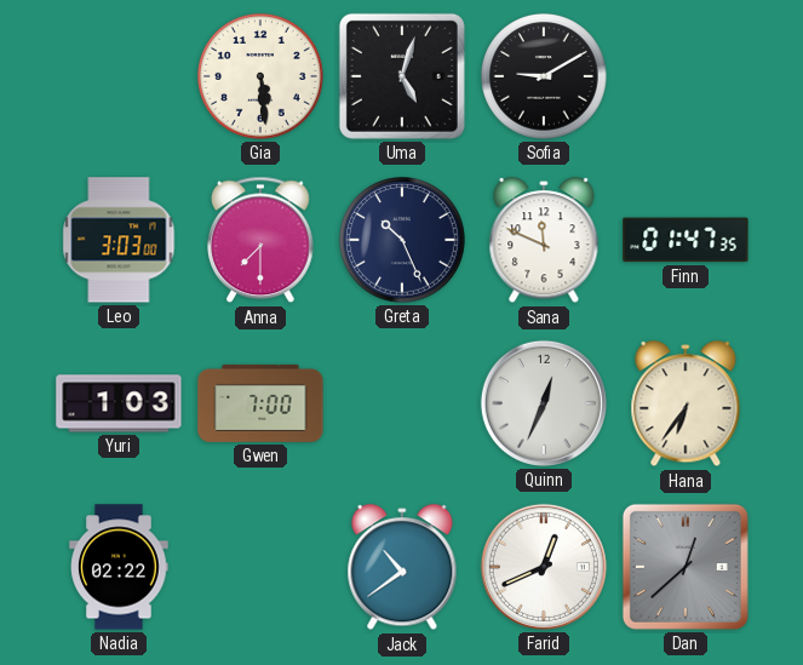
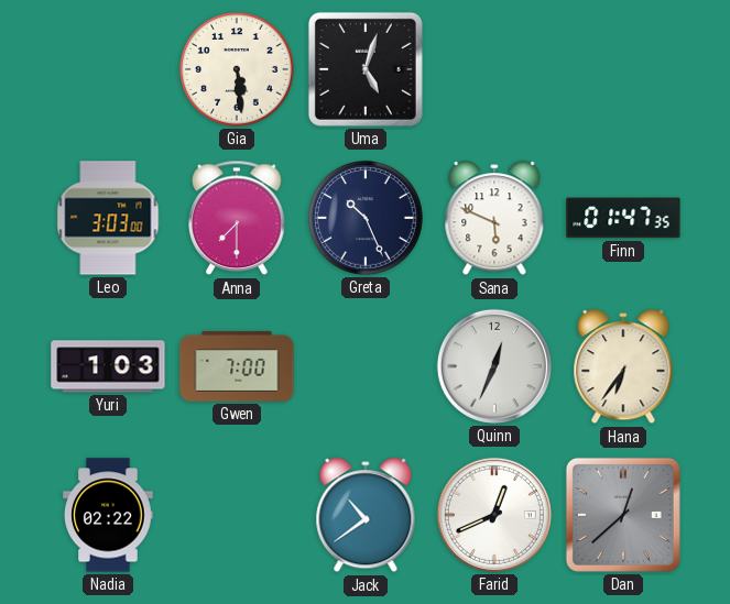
Sofia: 9:10 -> none (545, 78)
Sana: 11:49 -> 5:49 (494, 219)
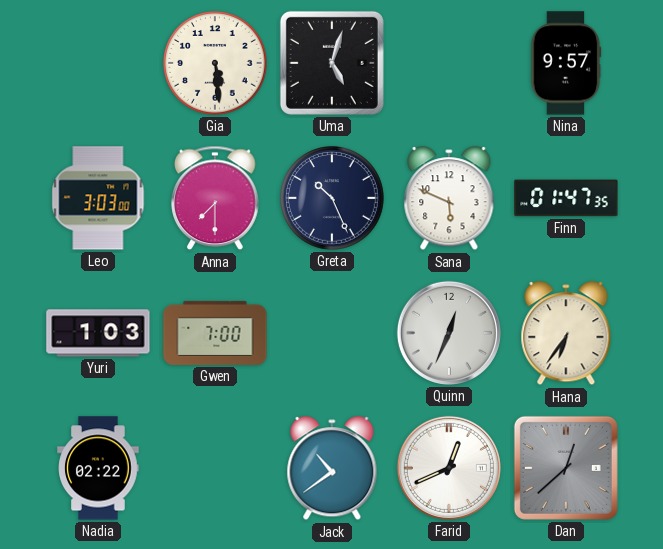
Nina: none -> 9:57 (566, 63)
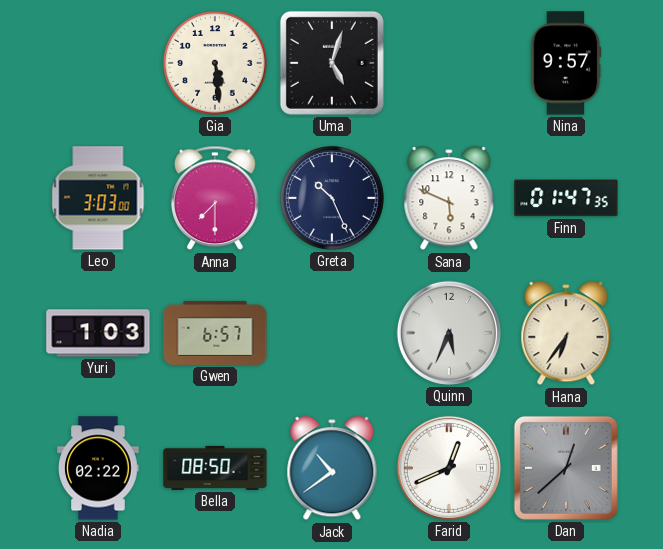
Gwen: 7:00 -> 6:57 (215, 333)
Quinn: 12:34 -> 5:34 (449, 333)
Bella: none -> 08:50 (215, 468)
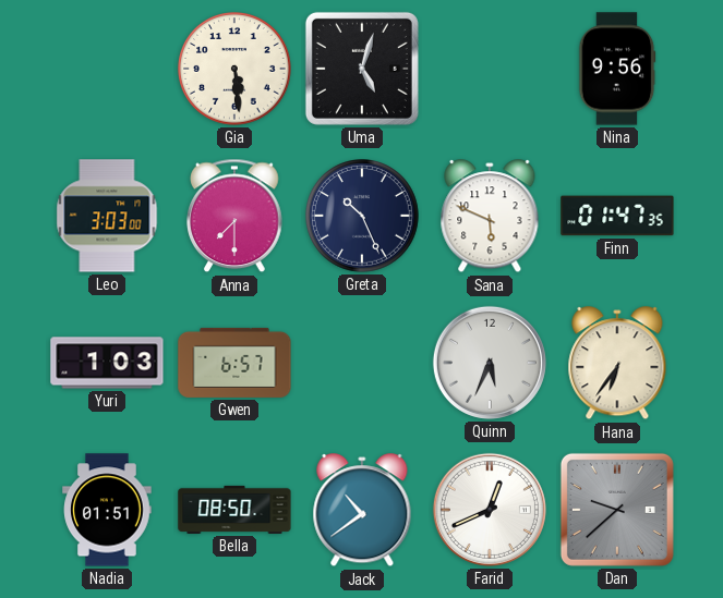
Nina: 9:57 -> 9:56 (617, 69)
Nadia: 02:22 -> 01:51 (107, 510)
Dan: 12:38 -> 9:38 (617, 510)
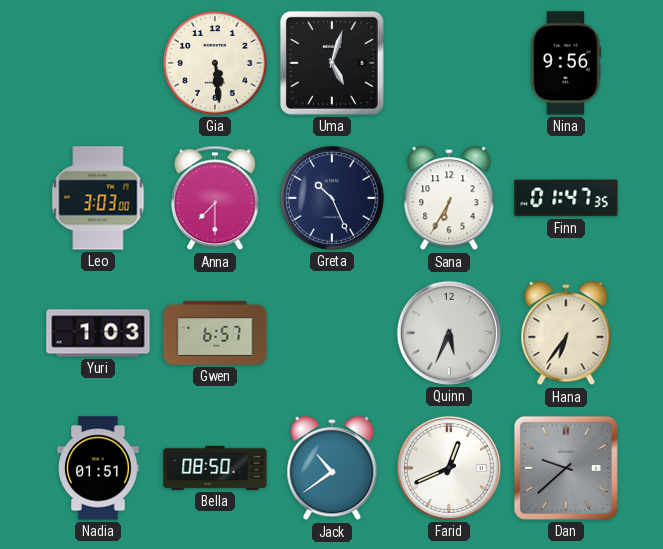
Sana: 5:49 -> 6:35 (449, 199)
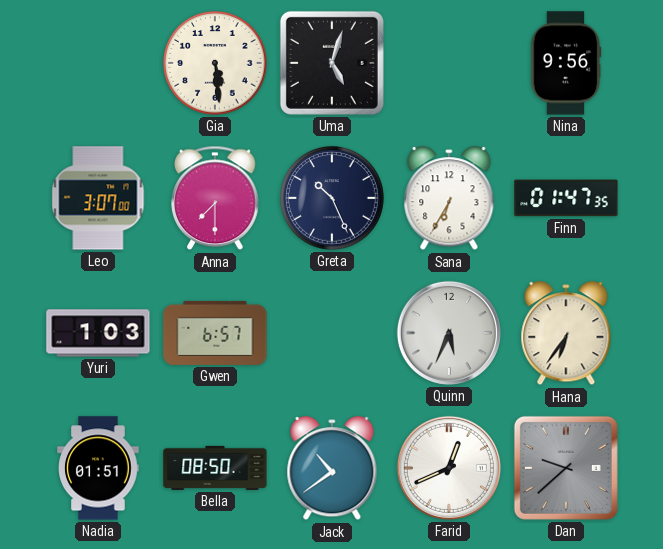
Leo: 3:03 -> 3:07 (98, 198)
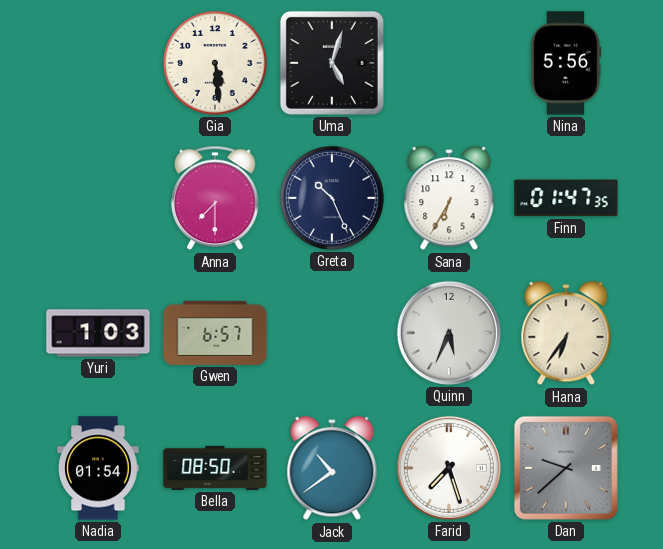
Nina: 9:56 -> 5:56 (566, 63)
Leo: 3:07 -> none (98, 198)
Nadia: 01:51 -> 01:54 (98, 468)
Farid: 12:41 -> 7:27 (449, 468)
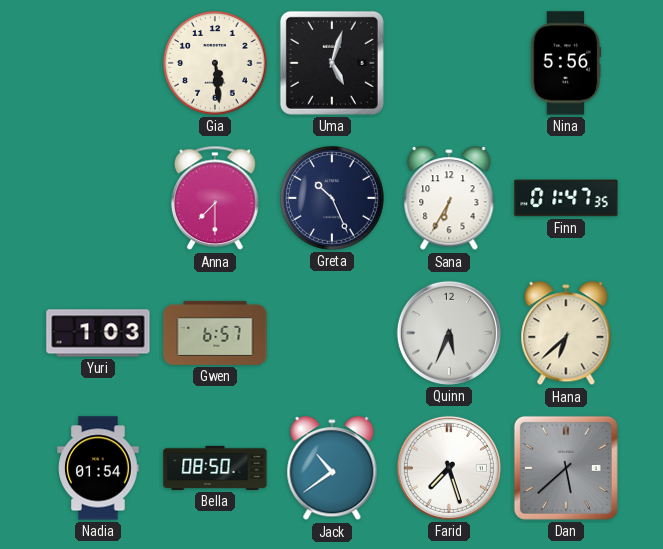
Hana: 6:36 -> 6:38 (566, 334)
Dan: 9:38 -> 5:38 (566, 468)
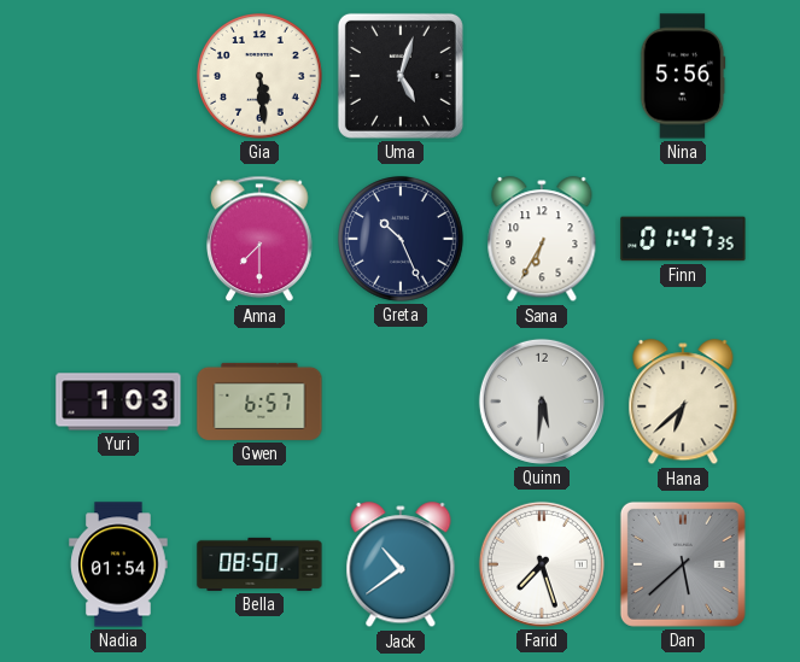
Quinn: 5:34 -> 5:31 (542, 402)
